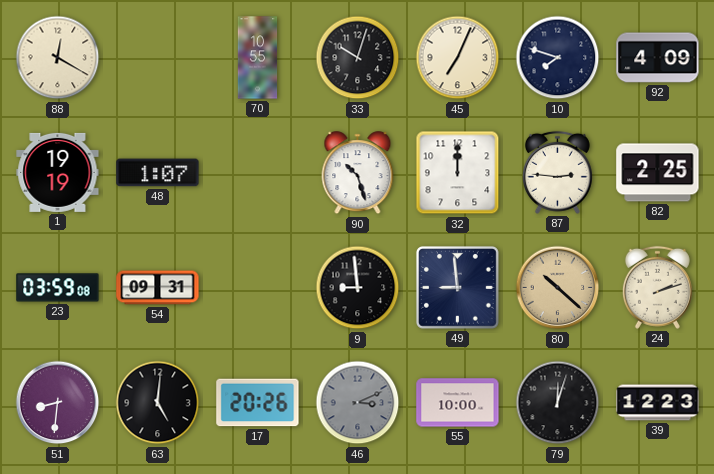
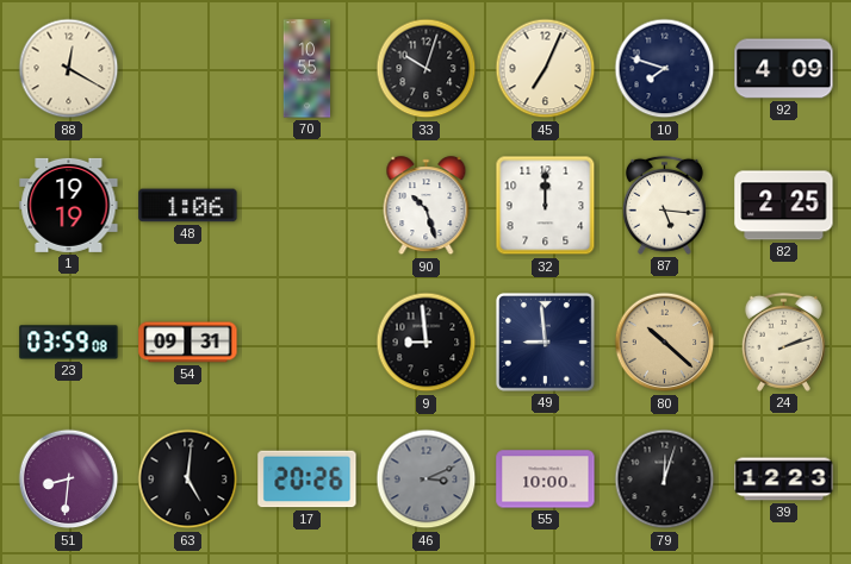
48: 1:07 -> 1:06 (188, 206)
87: 2:46 -> 5:16 (664, 205)
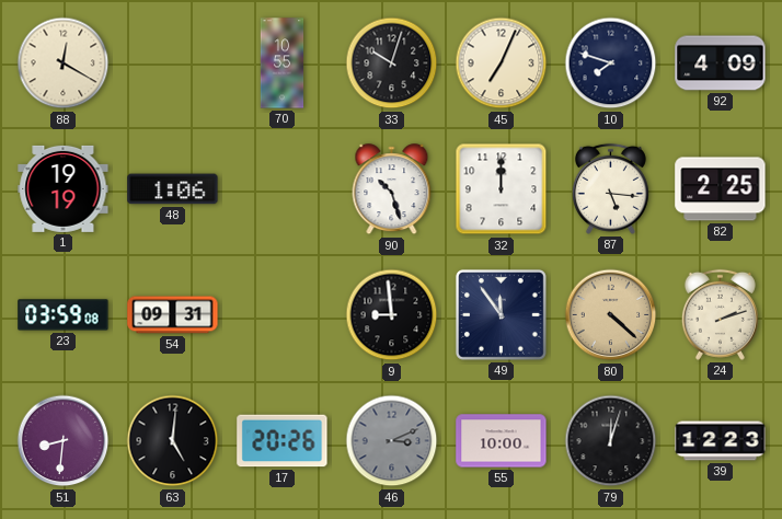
49: 8:59 -> 11:54 (501, 314)
80: 10:22 -> 4:22 (611, 315)
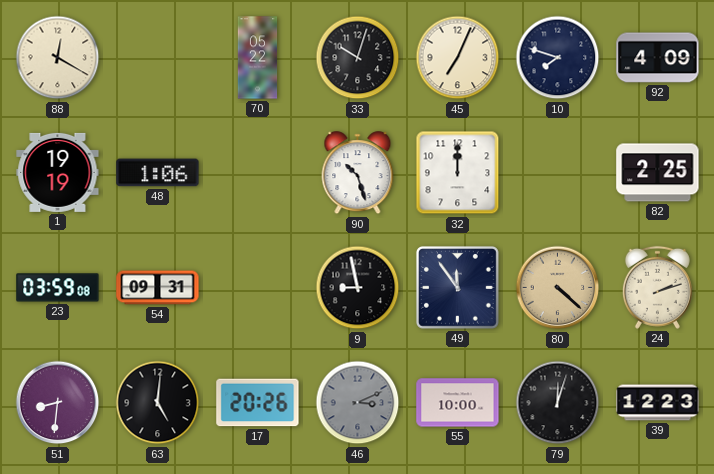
70: 10:55 -> 05:22 (258, 58)
87: 5:16 -> none (610, 188)
9: 8:59 -> 8:58 (358, 288)
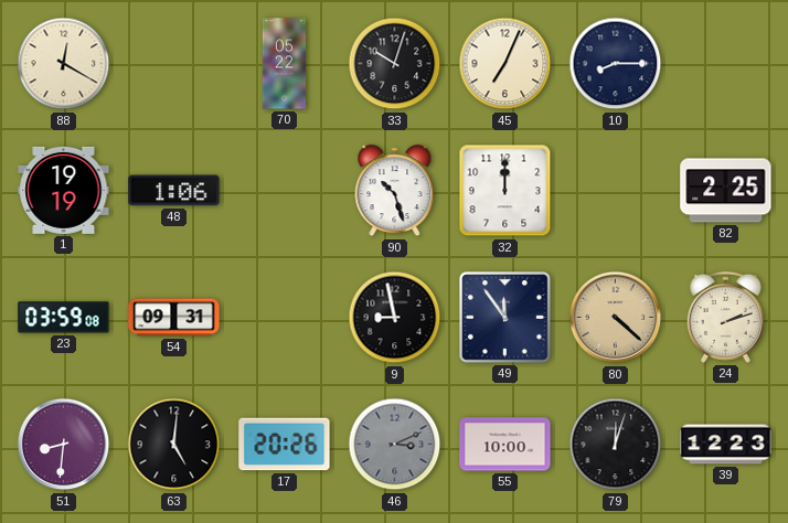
10: 7:48 -> 8:15 (616, 64)
92: 4:09 -> none (658, 58)
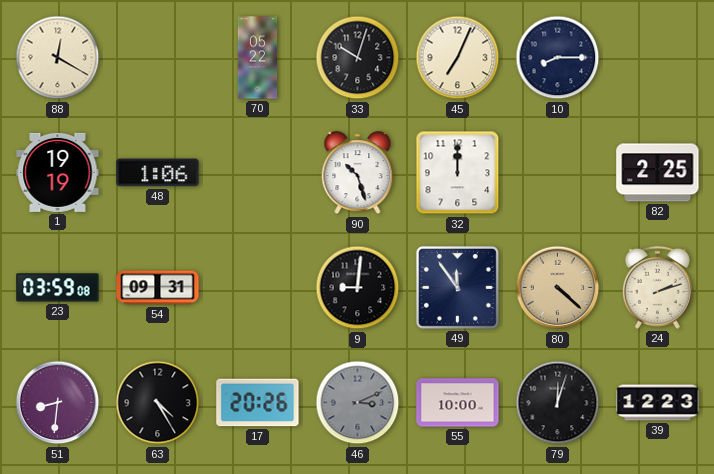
9: 8:58 -> 9:01 (358, 288)
63: 5:01 -> 4:25 (158, 403)
